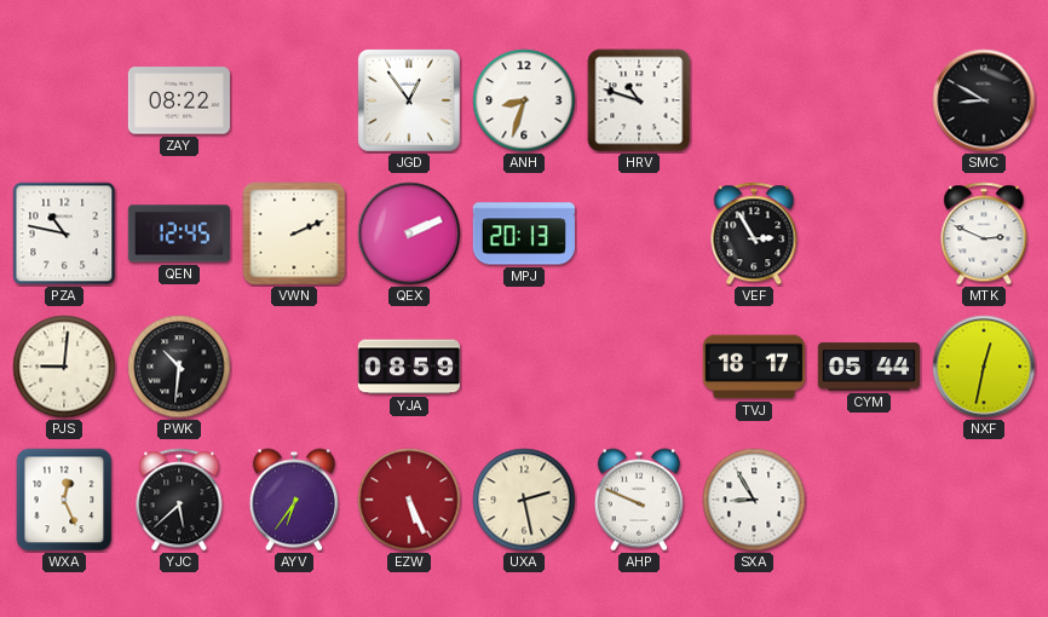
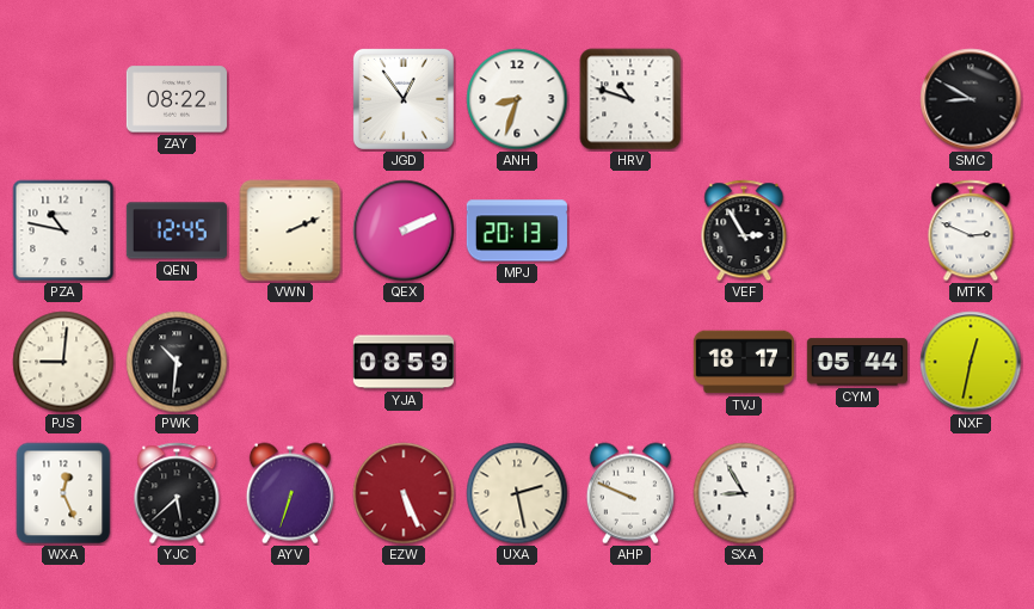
AYV: 6:36 -> 6:33 (290, 493)
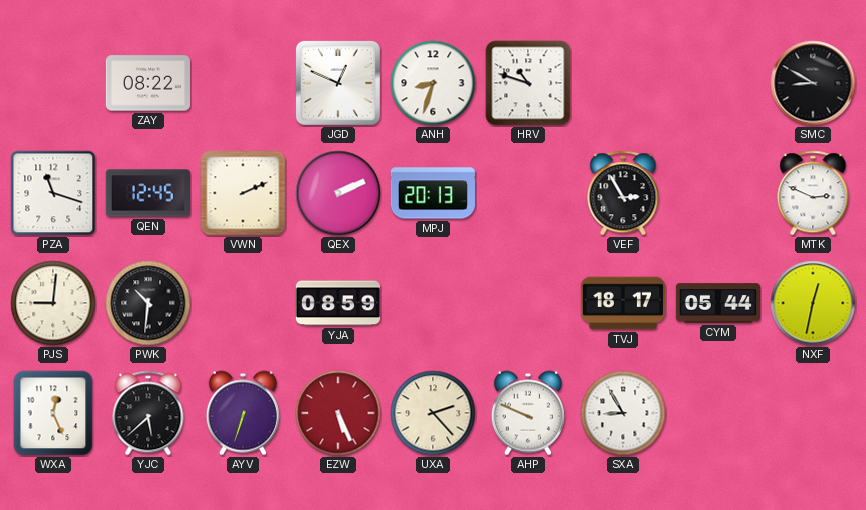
JGD: 12:54 -> 12:49 (338, 83)
PZA: 10:47 -> 11:18 (53, 193)
UXA: 2:28 -> 2:23 (433, 413)
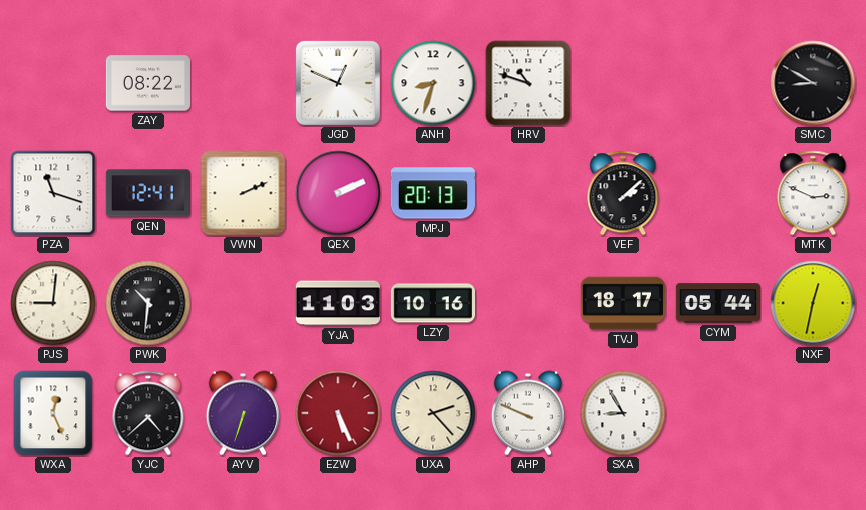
QEN: 12:45 -> 12:41 (148, 193)
VEF: 2:55 -> 2:08 (623, 193)
YJA: 08:59 -> 11:03 (338, 303)
LZY: none -> 10:16 (432, 303)
YJC: 5:38 -> 4:38 (148, 413)
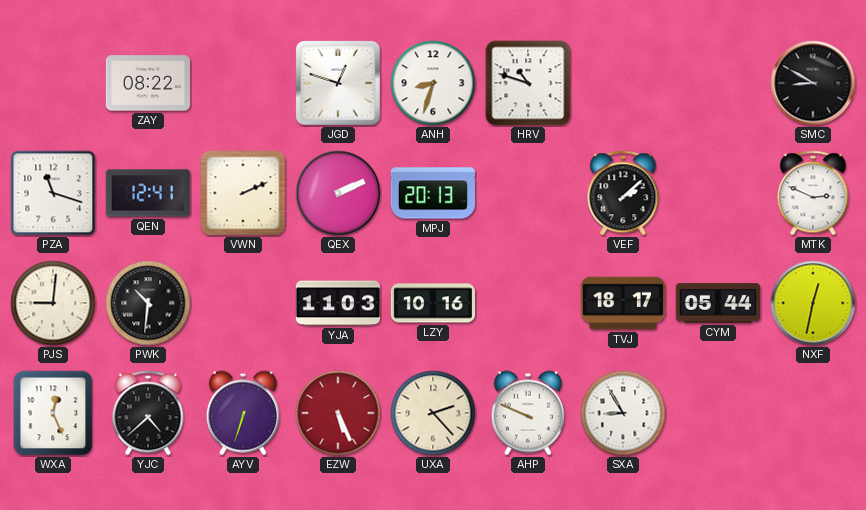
JGD: 12:49 -> 12:48 (338, 83)
